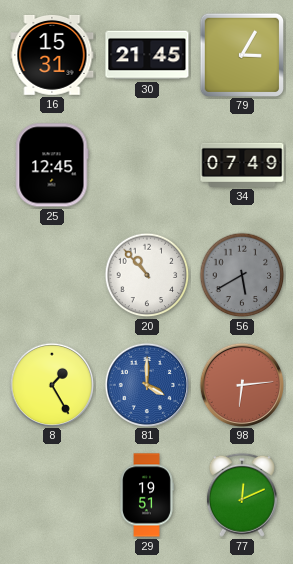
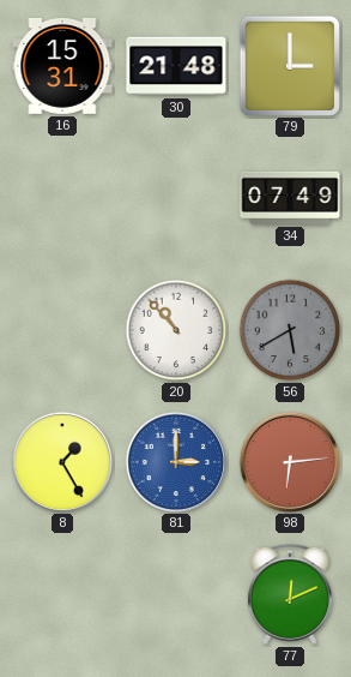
30: 21:45 -> 21:48 (176, 66)
79: 3:05 -> 3:00 (289, 65)
25: 12:45 -> none (52, 165)
81: 4:00 -> 3:00 (175, 461)
29: 19:51 -> none (147, 495)
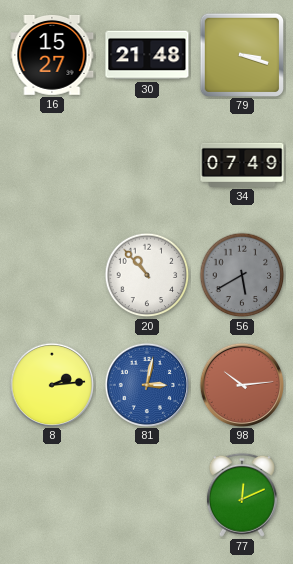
16: 15:31 -> 15:27 (52, 55)
79: 3:00 -> 3:18 (241, 54)
8: 1:25 -> 2:14 (51, 384)
81: 3:00 -> 3:02 (146, 384)
98: 6:14 -> 10:14 (241, 384)
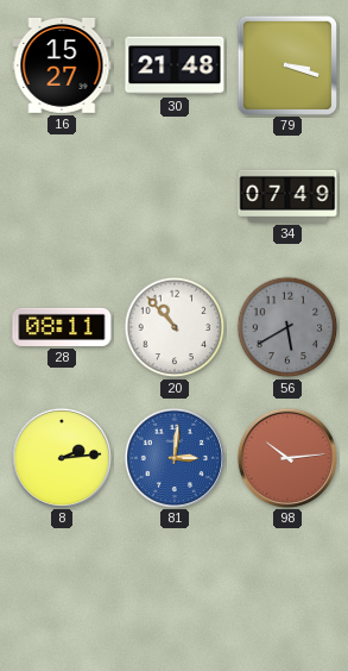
28: none -> 08:11 (62, 327)
81: 3:02 -> 3:01 (173, 457)
77: 12:11 -> none (242, 495)
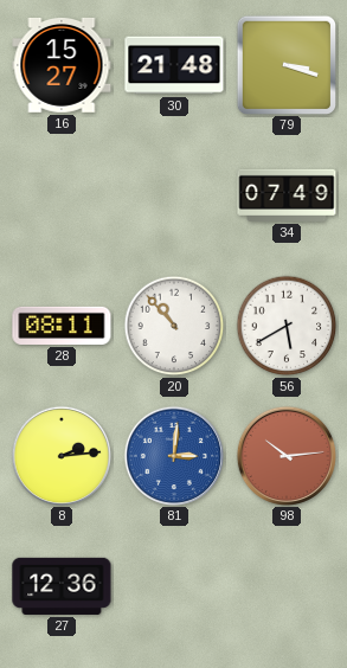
56 dial: grey -> white (287, 326)
27: none -> 12:36 (62, 586)
